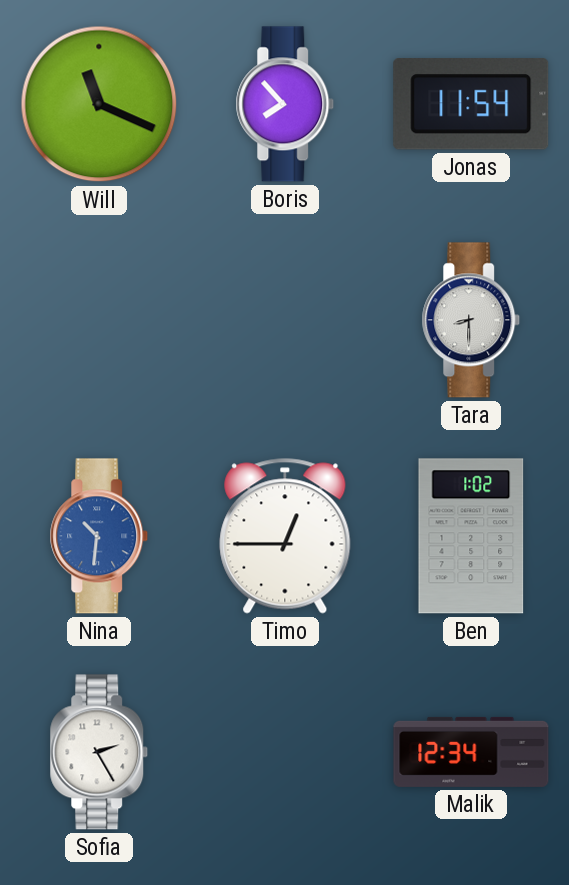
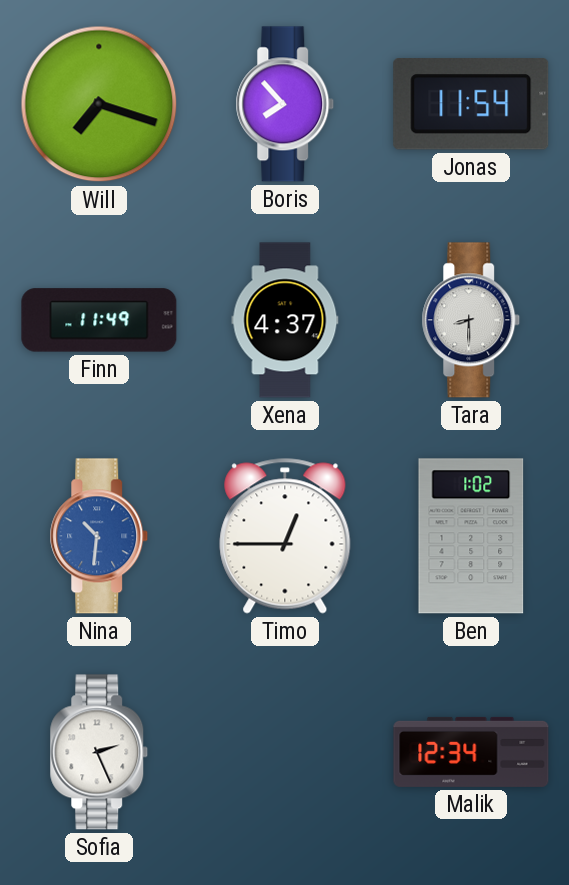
Will: 11:19 -> 7:18 (99, 104)
Finn: none -> 11:49 (99, 320)
Xena: none -> 4:37 (285, 320)
Sofia: 2:25 -> 2:26 (99, 752)
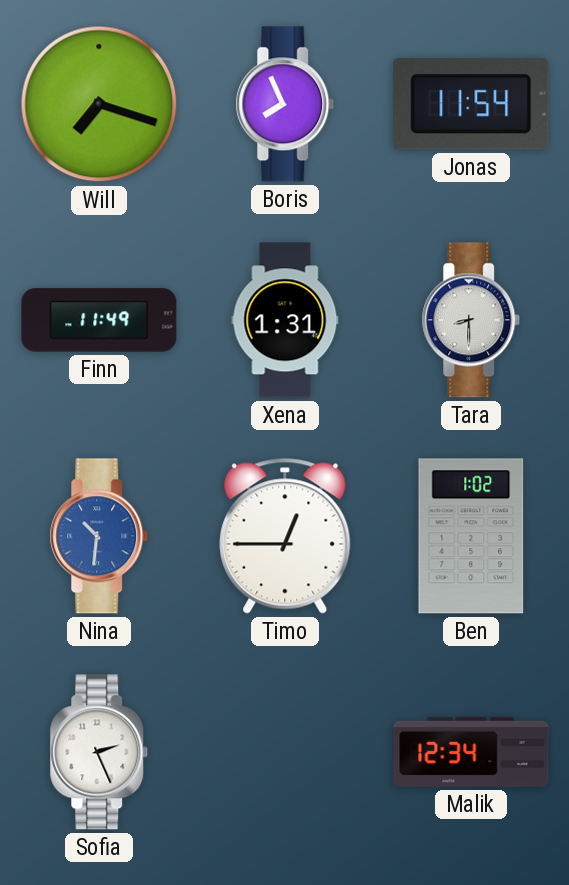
Boris: 7:53 -> 7:56 (285, 104)
Xena: 4:37 -> 1:31 (285, 320)
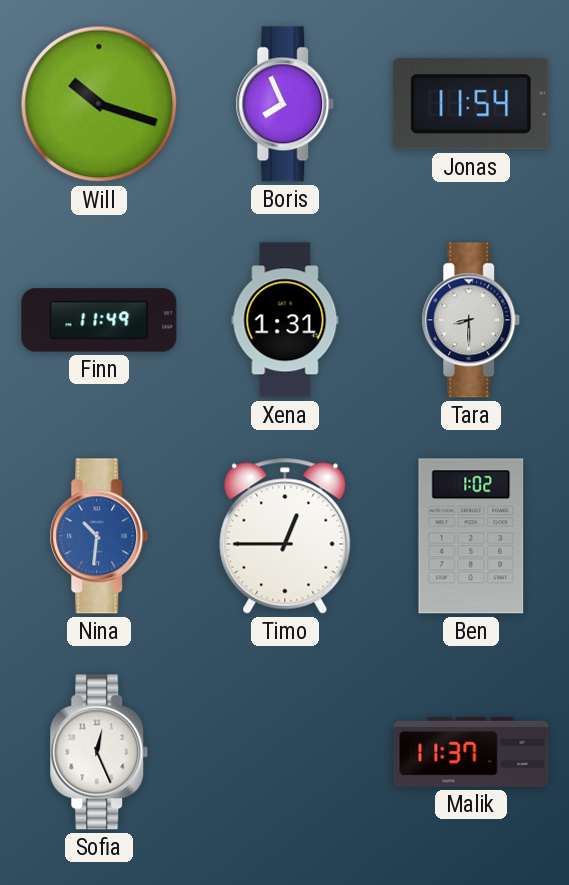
Will: 7:18 -> 10:18 (99, 104)
Sofia: 2:26 -> 12:26 (99, 752)
Malik: 12:34 -> 11:37 (471, 752)
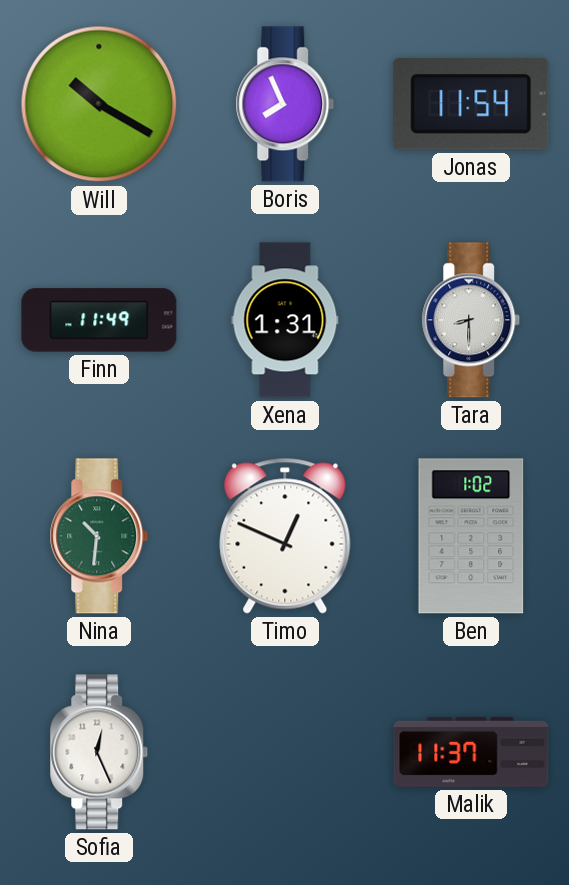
Will: 10:18 -> 10:20 (99, 104)
Nina dial: blue -> green (99, 536)
Timo: 12:45 -> 12:49 (285, 536)
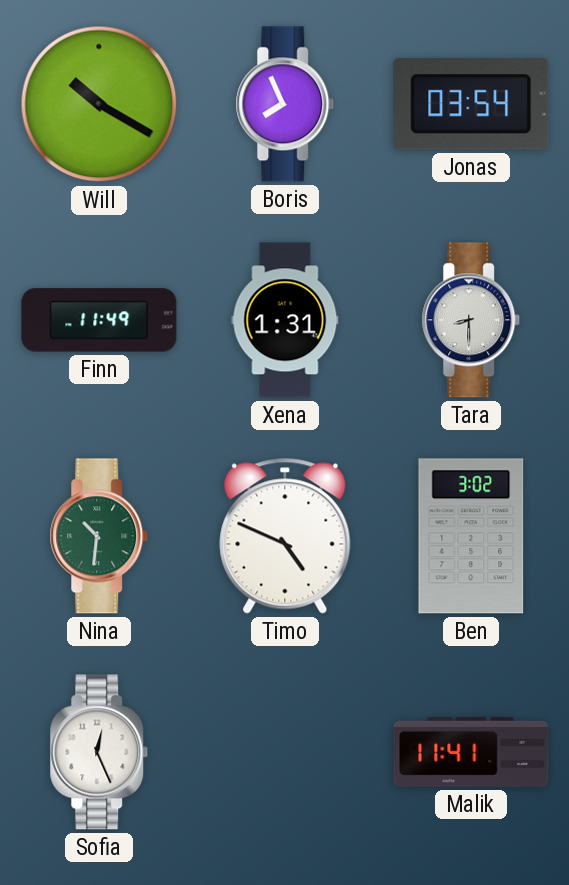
Jonas: 11:54 -> 03:54 (471, 105)
Timo: 12:49 -> 4:49 (285, 536)
Ben: 1:02 -> 3:02 (471, 536)
Malik: 11:37 -> 11:41 (471, 752)
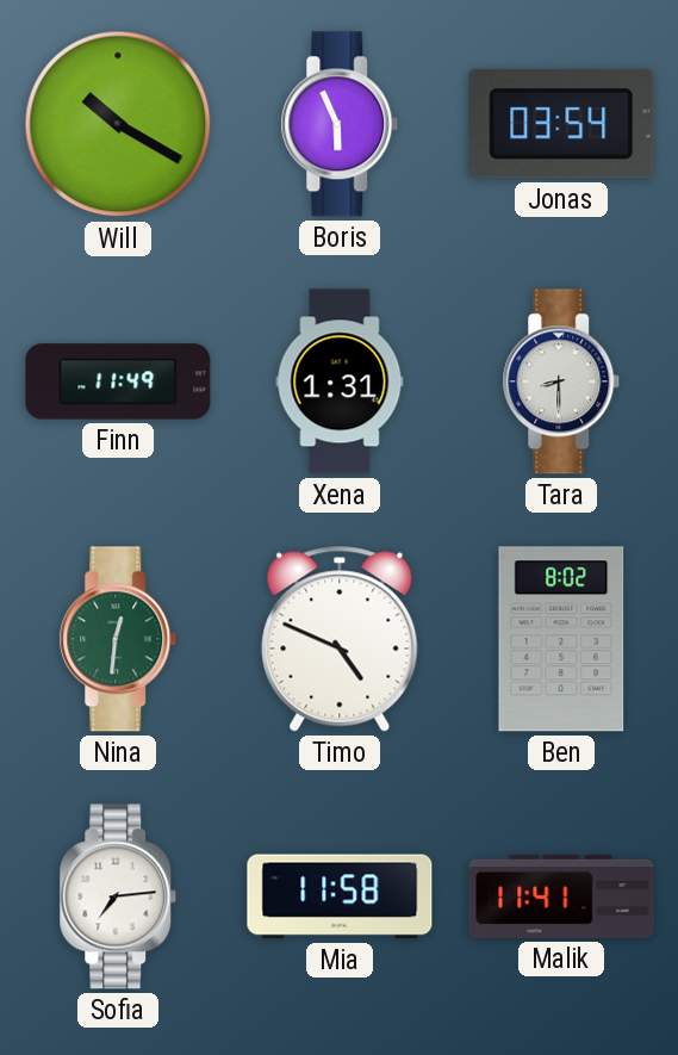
Boris: 7:56 -> 5:56 (340, 124)
Nina: 10:31 -> 12:31 (118, 639)
Ben: 3:02 -> 8:02 (561, 639)
Sofia: 12:26 -> 7:14 (118, 896)
Mia: none -> 11:58 (340, 896)
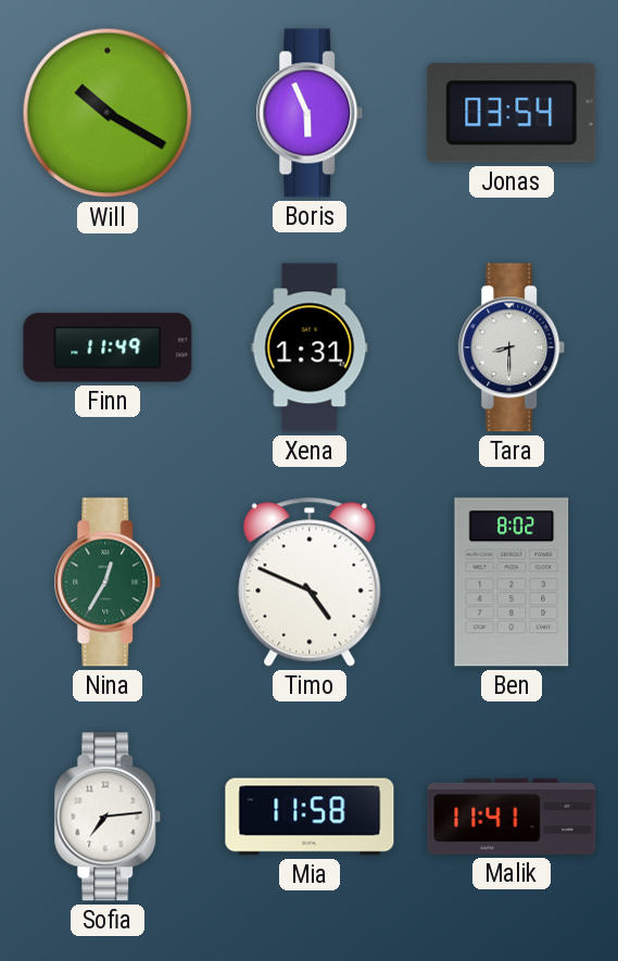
Nina: 12:31 -> 12:35 (108, 582)
